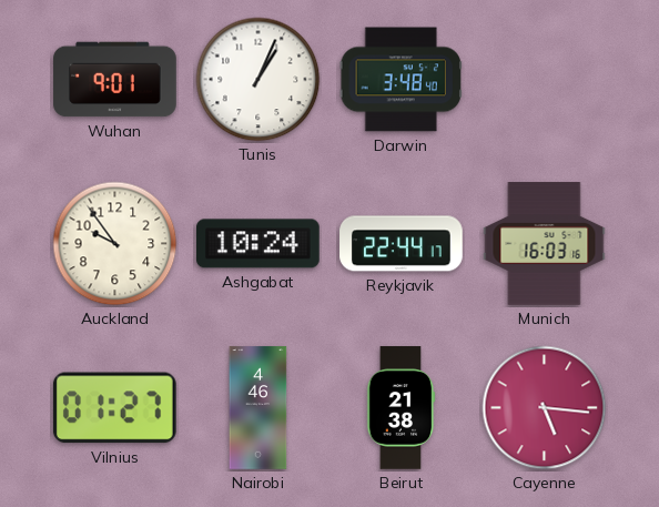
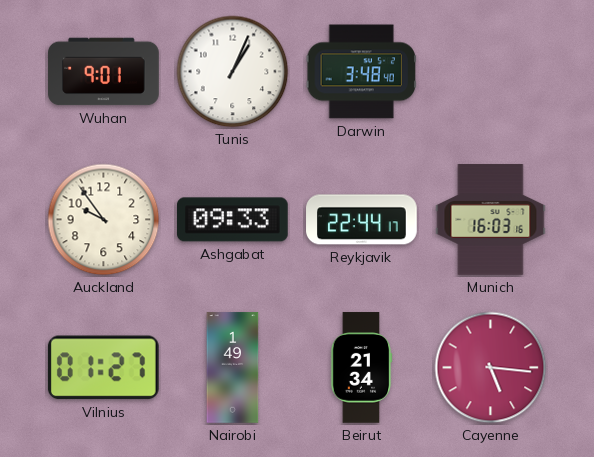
Ashgabat: 10:24 -> 09:33 (233, 220)
Nairobi: 4:46 -> 1:49 (233, 368)
Beirut: 21:38 -> 21:34 (362, 368)
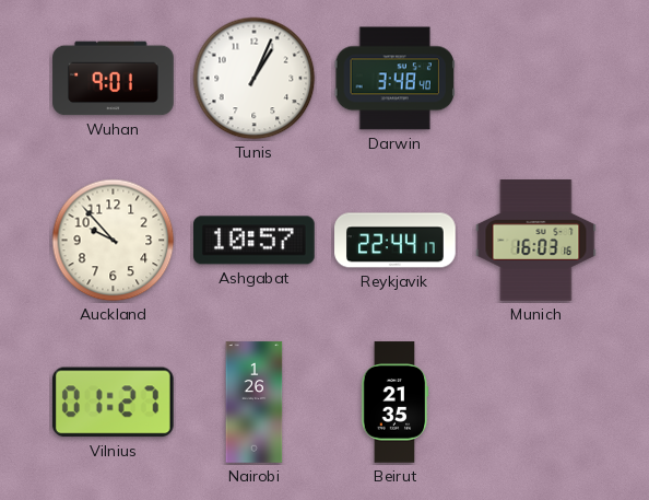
Auckland: 9:54 -> 9:53 (114, 241)
Ashgabat: 09:33 -> 10:57 (255, 241)
Nairobi: 1:49 -> 1:26 (255, 403)
Beirut: 21:34 -> 21:35 (396, 403)
Cayenne: 5:16 -> none (491, 368)
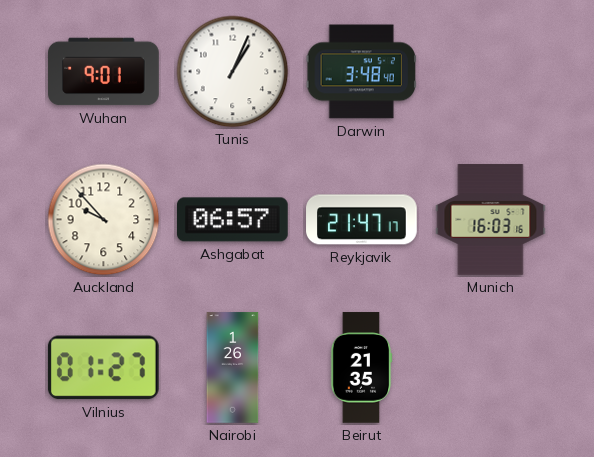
Ashgabat: 10:57 -> 06:57 (233, 220)
Reykjavik: 22:44 -> 21:47 (362, 220)
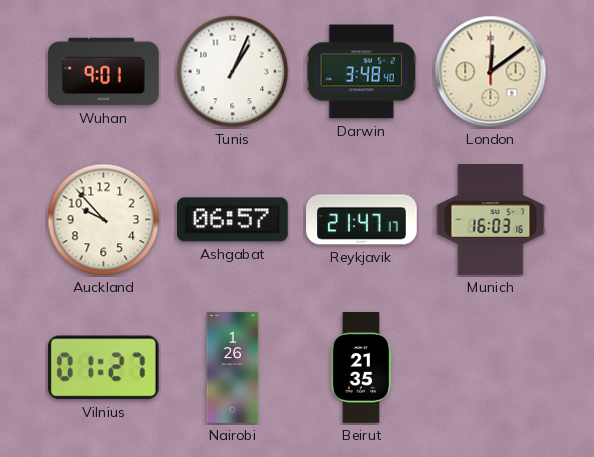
London: none -> 12:09 (491, 72)
